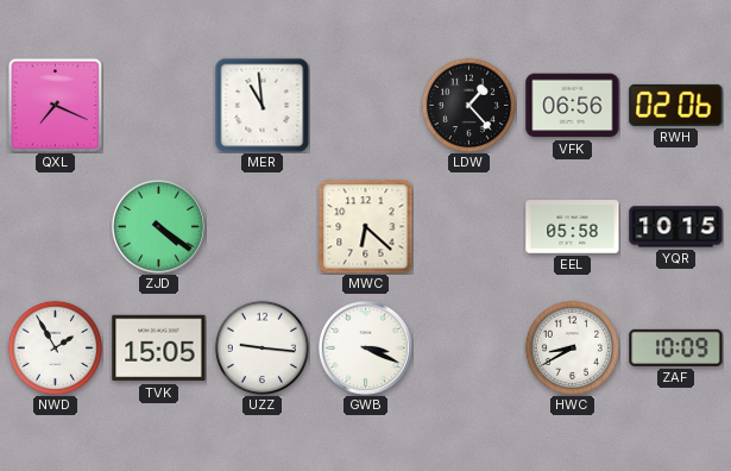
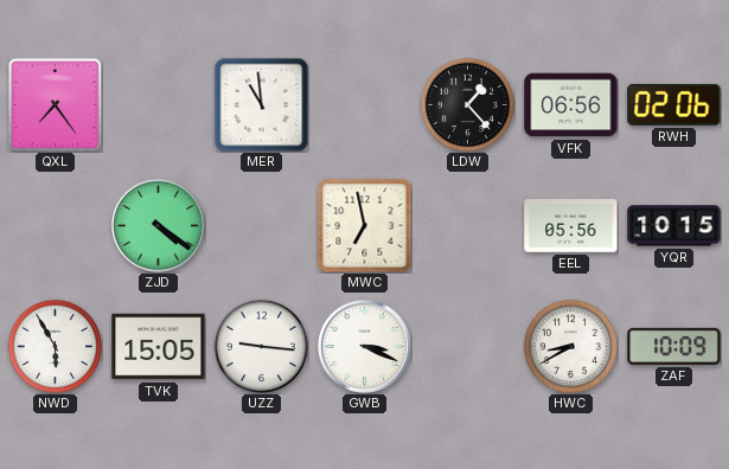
QXL: 7:19 -> 7:24 (55, 104)
MWC: 6:22 -> 6:58 (365, 226)
EEL: 05:58 -> 05:56 (571, 226)
NWD: 1:55 -> 5:55 (55, 346)
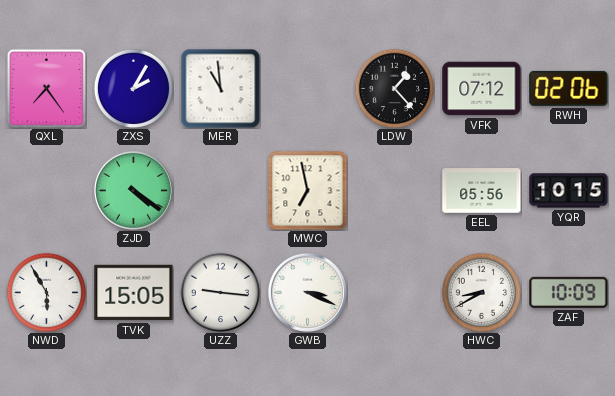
ZXS: none -> 2:05 (133, 88)
VFK: 06:56 -> 07:12 (482, 89)
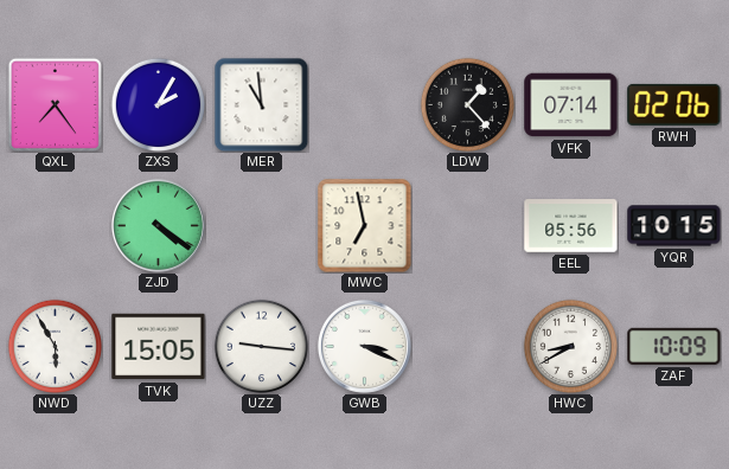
VFK: 07:12 -> 07:14 (571, 105)
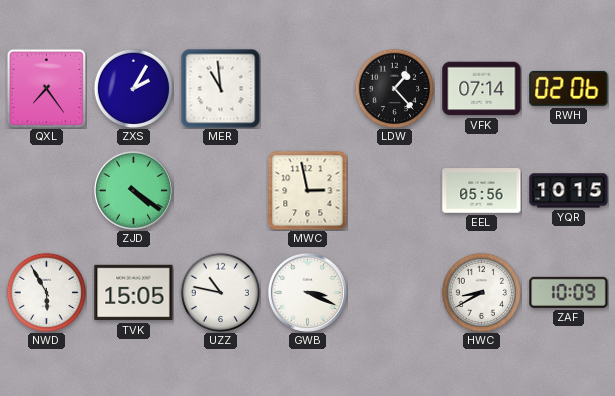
MWC: 6:58 -> 2:58 (308, 191)
UZZ: 9:16 -> 10:47 (220, 292)
